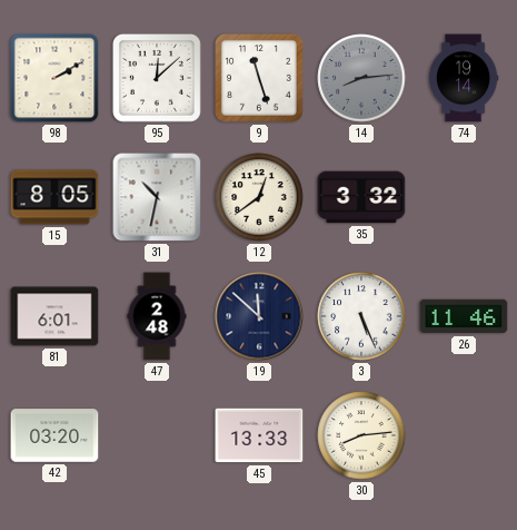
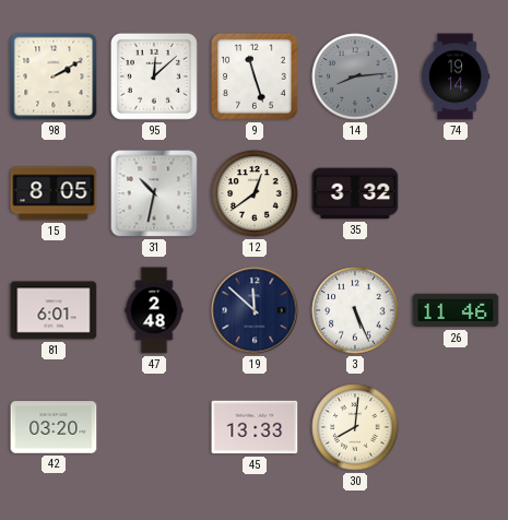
30: 8:14 -> 8:01 (355, 427)
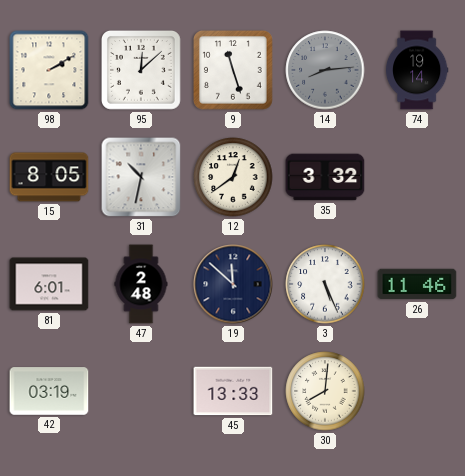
42: 03:20 -> 03:19 (49, 391)
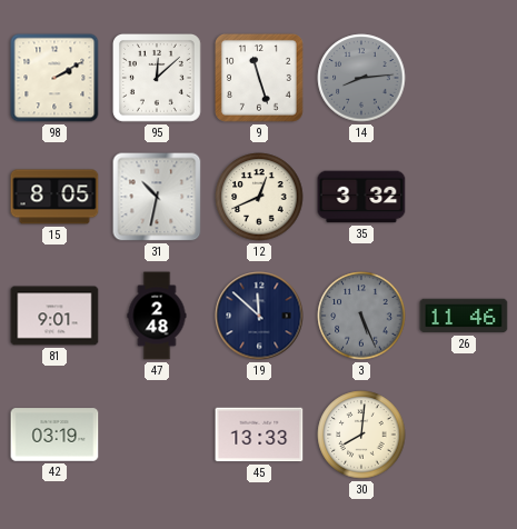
74: 19:14 -> none (417, 70)
12: 12:39 -> 12:41 (259, 197)
81: 6:01 -> 9:01 (54, 316)
3 dial: white -> grey (361, 316)
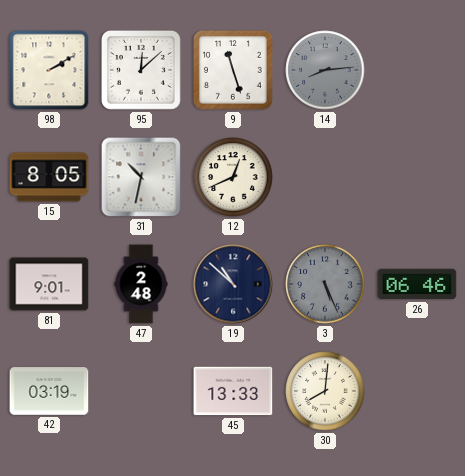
35: 3:32 -> none (361, 197)
19: 11:52 -> 10:52 (233, 284)
26: 11:46 -> 06:46 (417, 284)
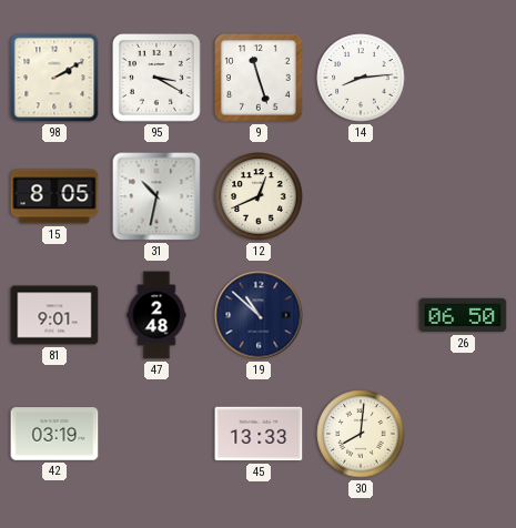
95: 12:08 -> 3:20 (156, 78)
14 dial: grey -> white (361, 78)
3: 5:26 -> none (325, 284)
26: 06:46 -> 06:50 (463, 315)
